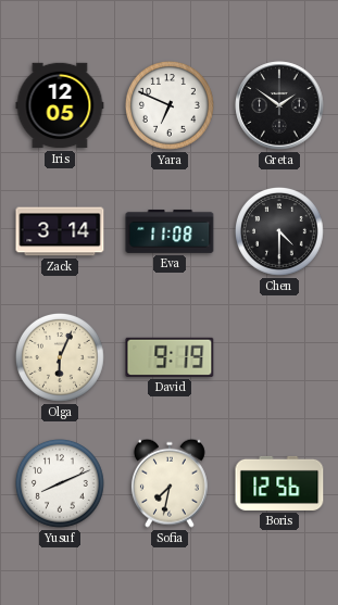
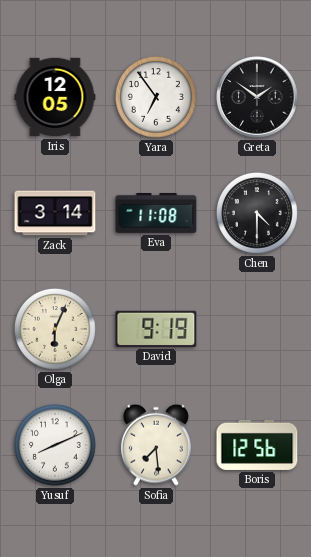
Yara: 6:49 -> 6:54 (156, 98)
Sofia: 7:32 -> 7:29 (156, 445)
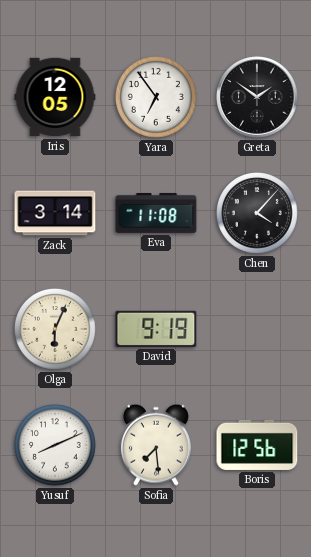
Chen: 4:30 -> 4:07 (257, 214)
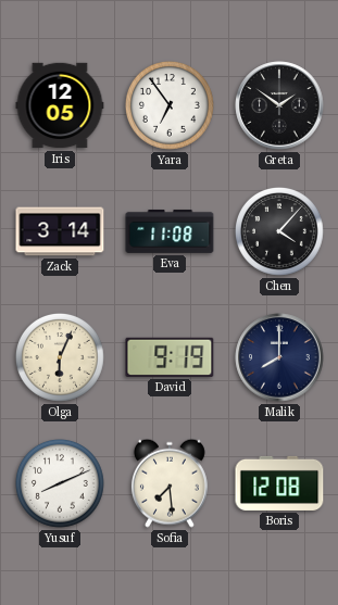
Malik: none -> 8:00 (279, 357)
Boris: 12:56 -> 12:08 (279, 483)
